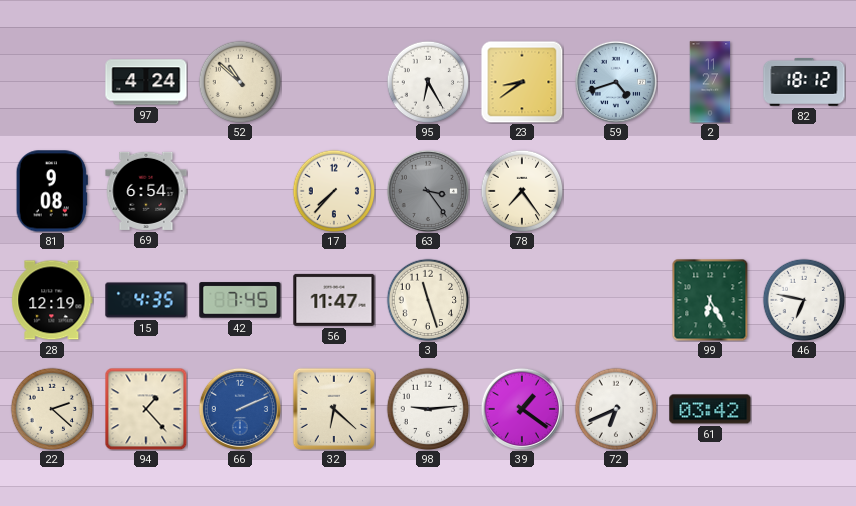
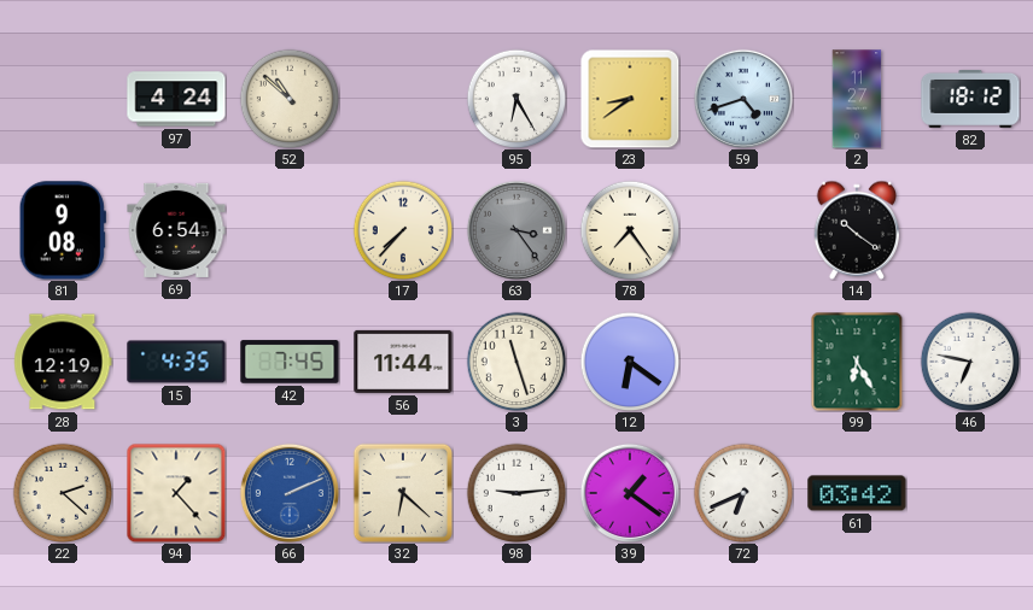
14: none -> 10:21 (857, 230)
56: 11:47 -> 11:44 (403, 362)
12: none -> 6:21 (630, 362)
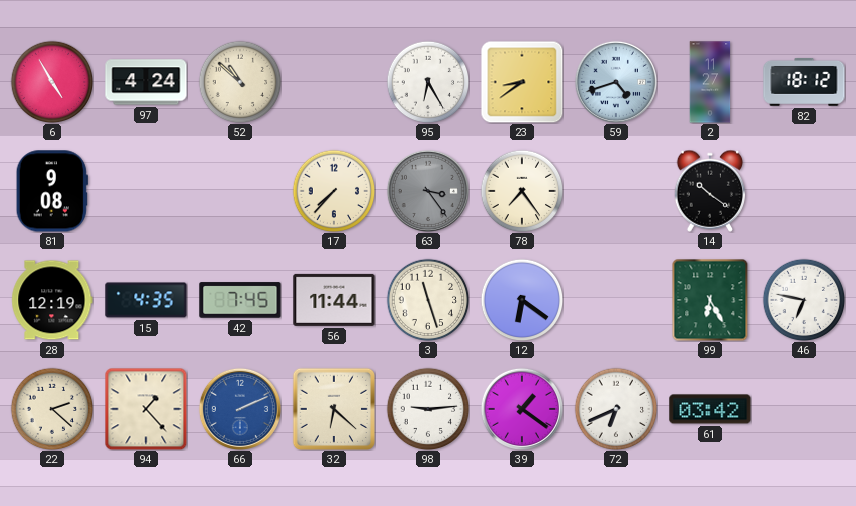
6: none -> 4:55 (52, 82)
69: 6:54 -> none (176, 230)
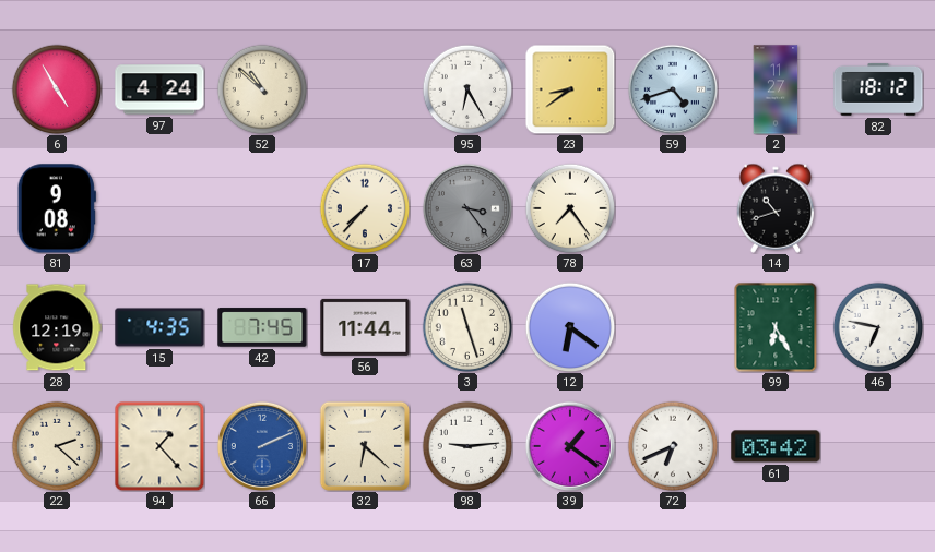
14: 10:21 -> 10:42 (776, 208)
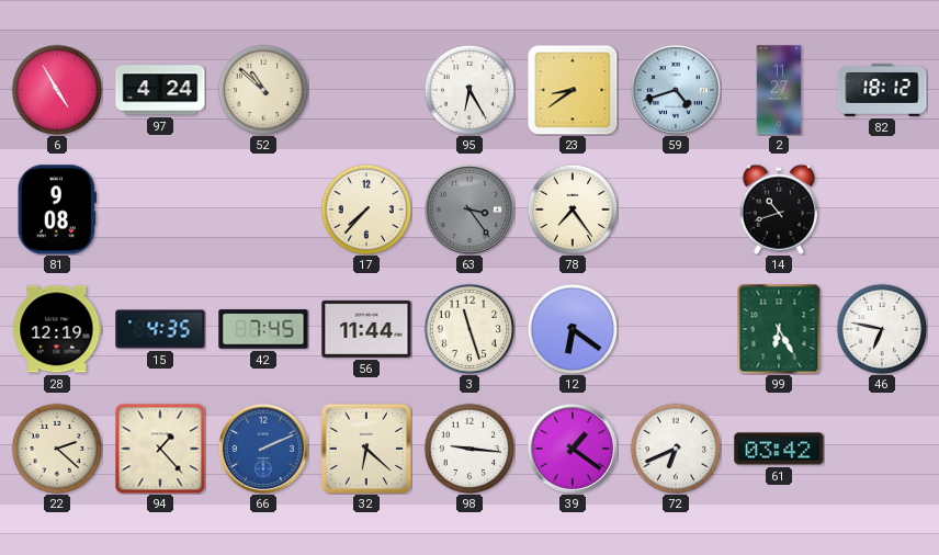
98: 9:14 -> 9:16 (470, 449)
